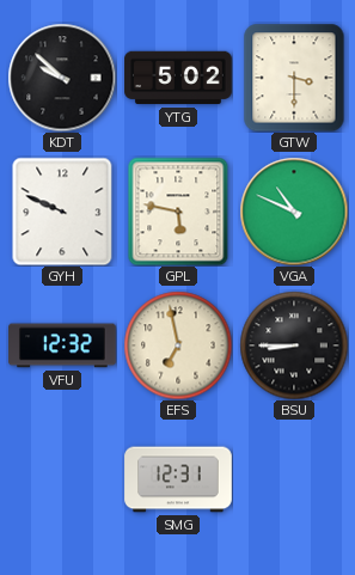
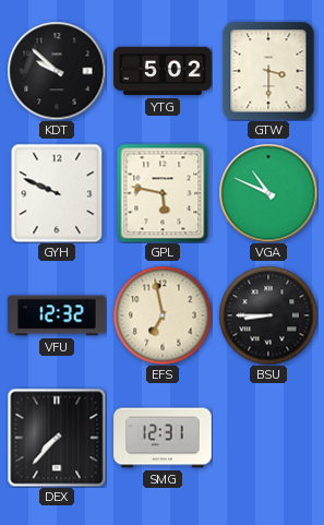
DEX: none -> 7:37 (57, 438)
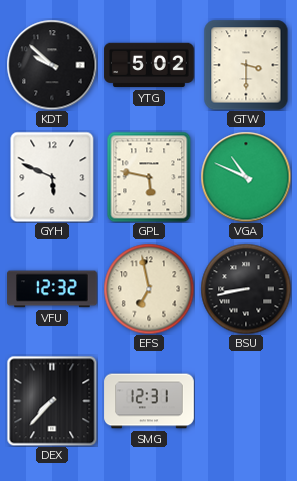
GYH: 9:49 -> 5:49 (52, 177)
BSU: 8:45 -> 8:43 (246, 289)
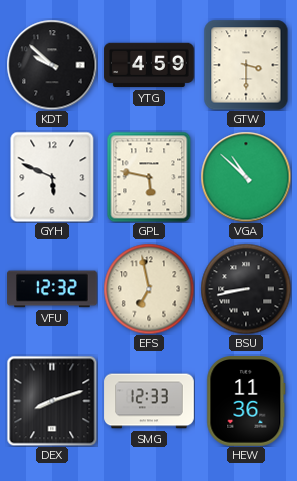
YTG: 5:02 -> 4:59 (149, 65)
VGA: 10:49 -> 10:52 (246, 177)
DEX: 7:37 -> 8:12 (52, 401)
SMG: 12:31 -> 12:33 (149, 401)
HEW: none -> 11:36 (246, 401)
